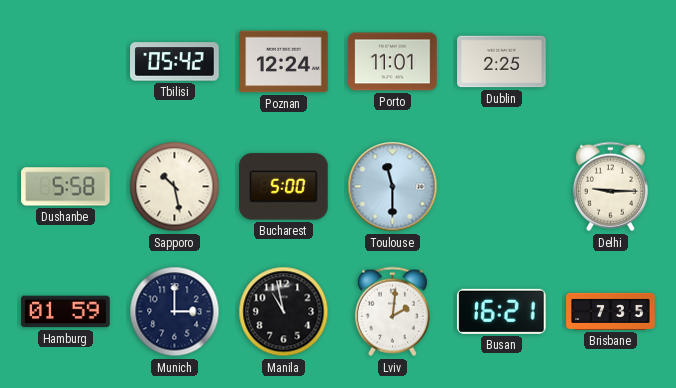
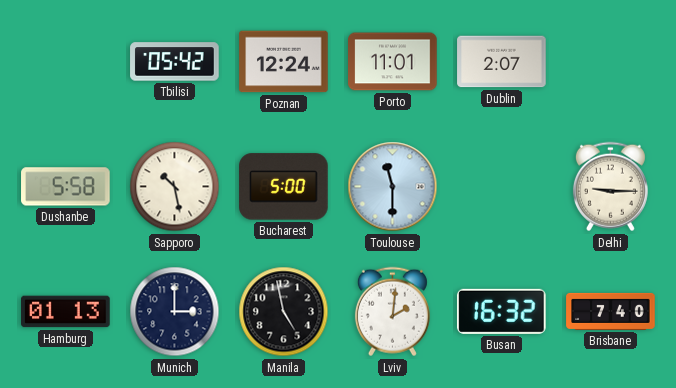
Dublin: 2:25 -> 2:07 (502, 62)
Hamburg: 01:59 -> 01:13 (66, 312)
Manila: 10:58 -> 4:58 (284, 312)
Busan: 16:21 -> 16:32 (501, 311)
Brisbane: 7:35 -> 7:40 (611, 311)
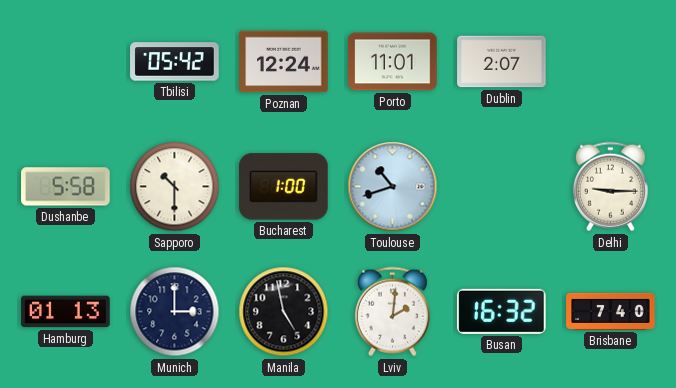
Sapporo: 10:28 -> 10:30 (175, 187)
Bucharest: 5:00 -> 1:00 (284, 187)
Toulouse: 11:30 -> 10:42 (393, 187)
